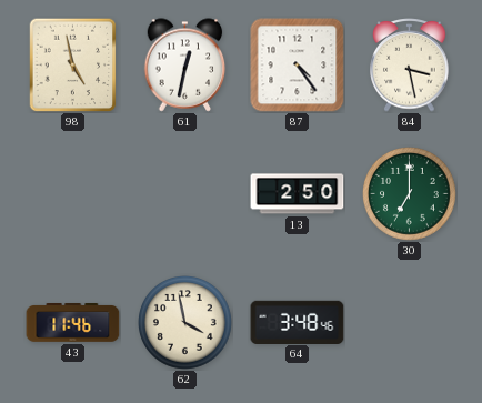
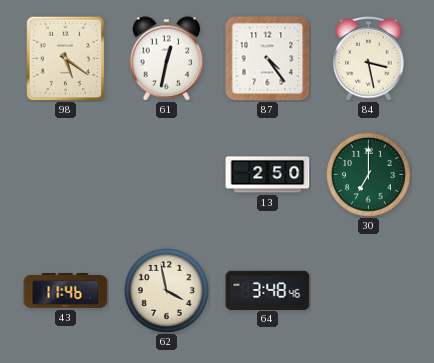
98: 4:58 -> 5:21 (66, 58)
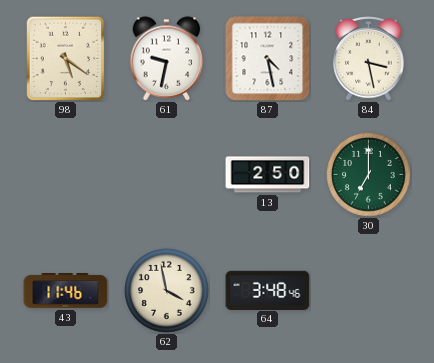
61: 12:32 -> 9:32 (167, 59)
87: 4:24 -> 4:28 (268, 59)
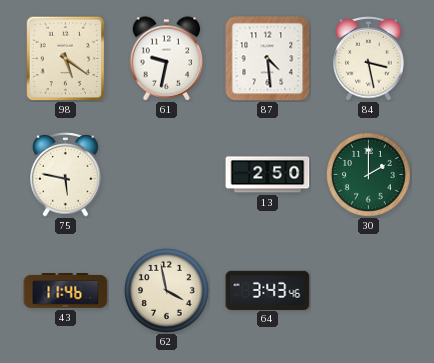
87: 4:28 -> 4:29 (268, 59)
75: none -> 5:47 (66, 175)
30: 7:00 -> 2:00 (369, 175)
64: 3:48 -> 3:43 (268, 290)
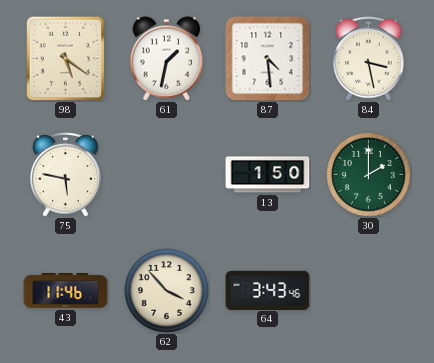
61: 9:32 -> 1:32 (167, 59)
13: 2:50 -> 1:50 (268, 175)
62: 3:58 -> 3:53 (167, 291)
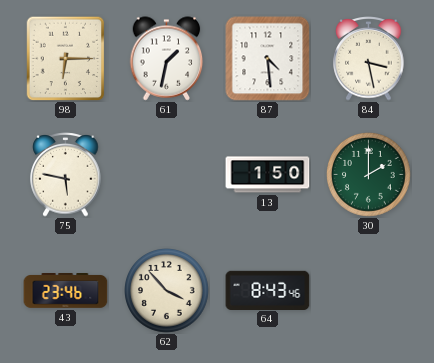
98: 5:21 -> 6:15 (66, 58)
43: 11:46 -> 23:46 (66, 291)
64: 3:43 -> 8:43 (268, 290)
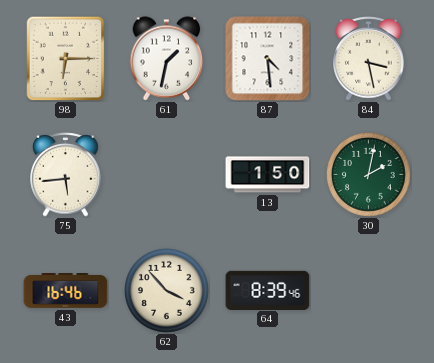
75: 5:47 -> 5:44 (66, 175)
30: 2:00 -> 2:02 (369, 175)
43: 23:46 -> 16:46 (66, 291)
64: 8:43 -> 8:39 (268, 290)
